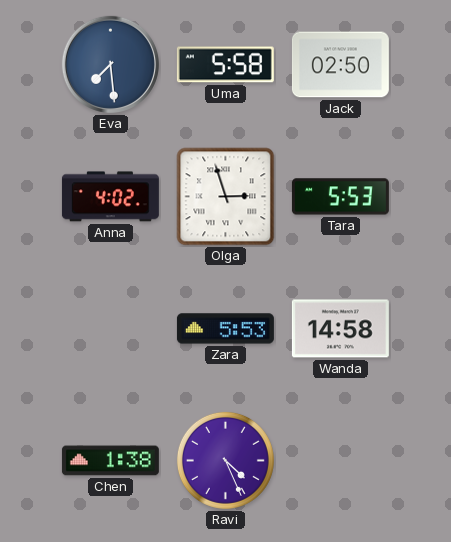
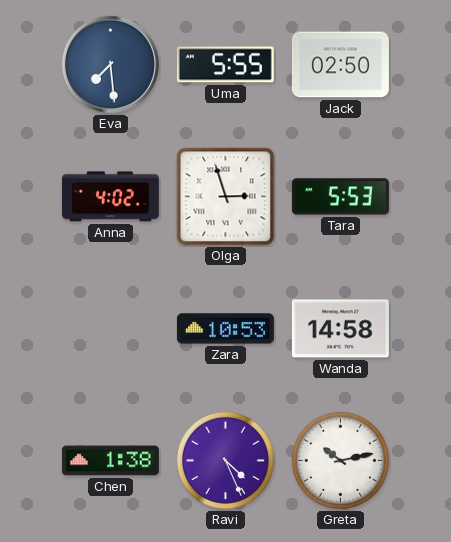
Uma: 5:58 -> 5:55 (225, 65)
Zara: 5:53 -> 10:53 (225, 329)
Greta: none -> 10:13 (340, 460)
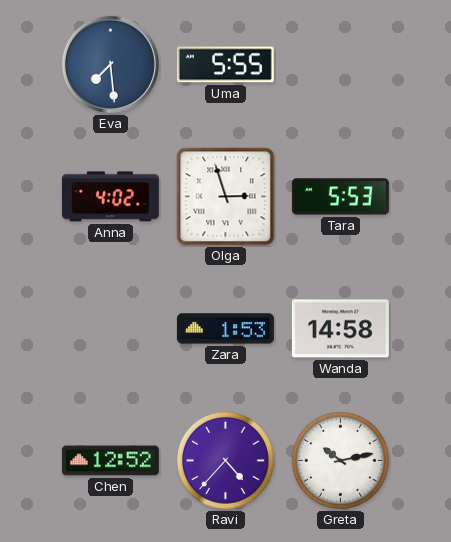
Jack: 02:50 -> none (340, 65)
Zara: 10:53 -> 1:53 (225, 329)
Chen: 1:38 -> 12:52 (110, 461)
Ravi: 4:26 -> 4:37 (225, 460)
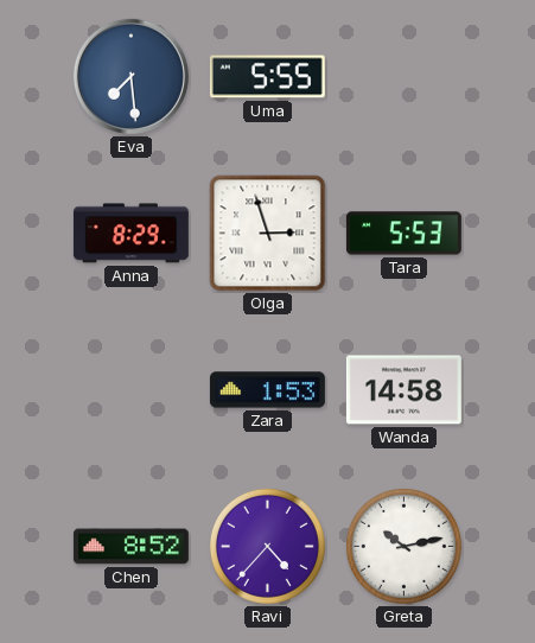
Anna: 4:02 -> 8:29 (130, 234)
Chen: 12:52 -> 8:52 (130, 547)
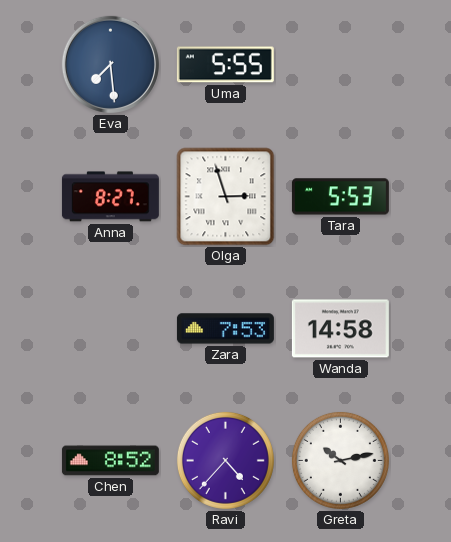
Anna: 8:29 -> 8:27 (110, 197)
Zara: 1:53 -> 7:53 (225, 329)
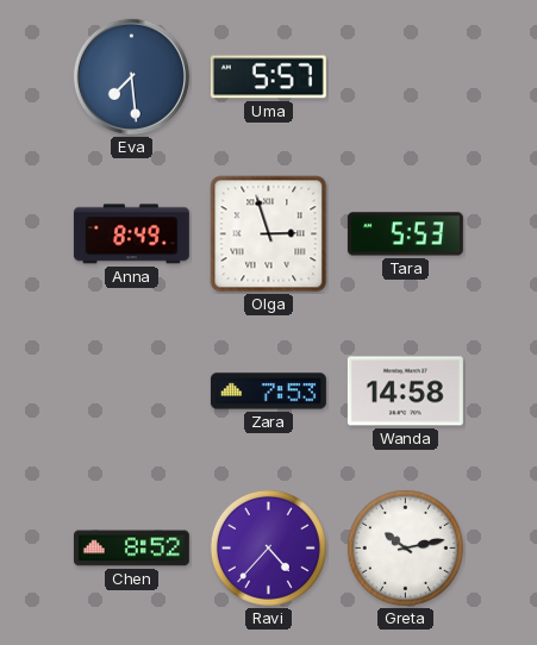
Uma: 5:55 -> 5:57 (268, 77)
Anna: 8:27 -> 8:49 (131, 234)
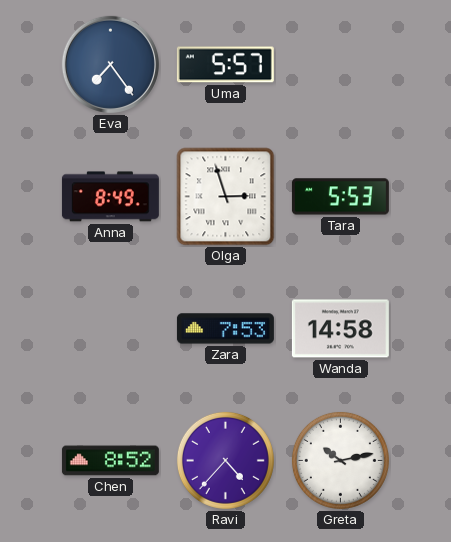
Eva: 7:29 -> 7:24 (110, 64)
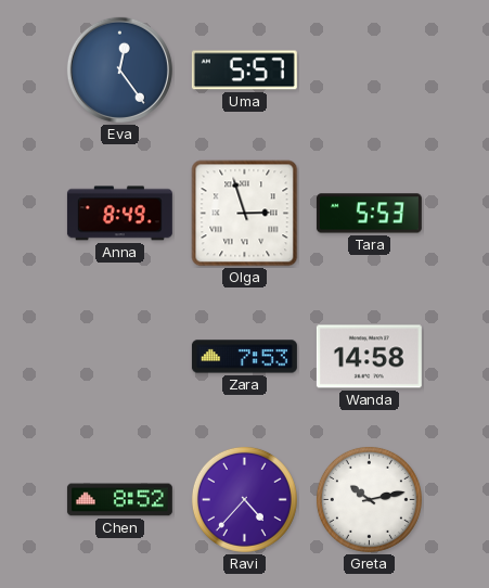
Eva: 7:24 -> 12:24 (119, 69)
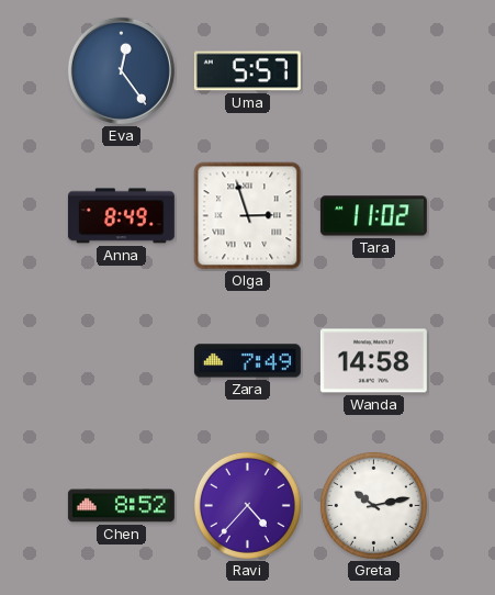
Tara: 5:53 -> 11:02 (373, 216)
Zara: 7:53 -> 7:49 (247, 361)
